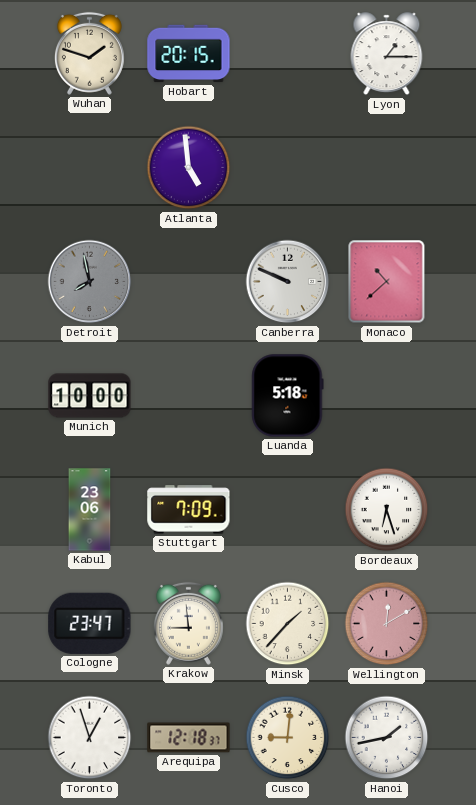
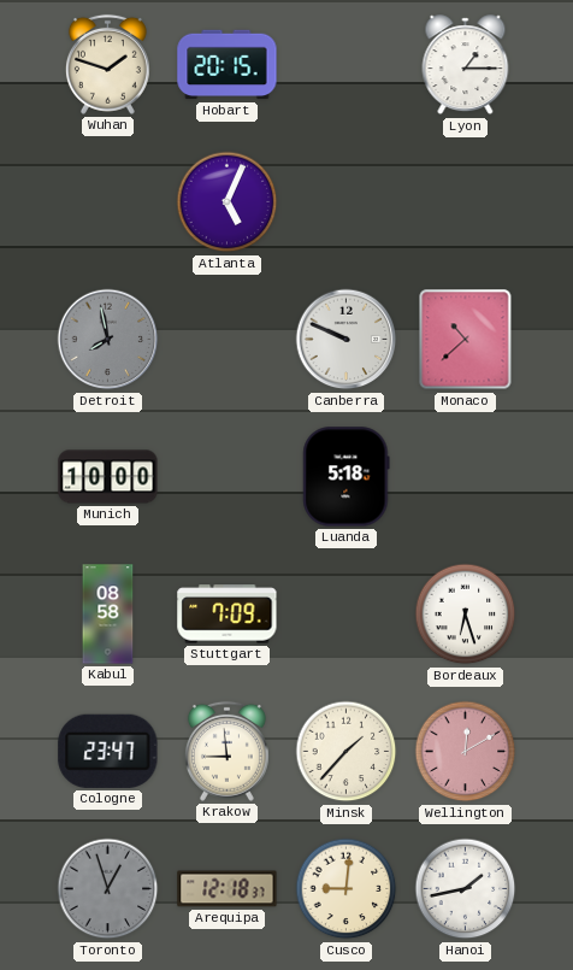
Atlanta: 4:59 -> 5:04 (228, 202)
Kabul: 23:06 -> 08:58 (108, 615)
Toronto dial: white -> grey (108, 889)
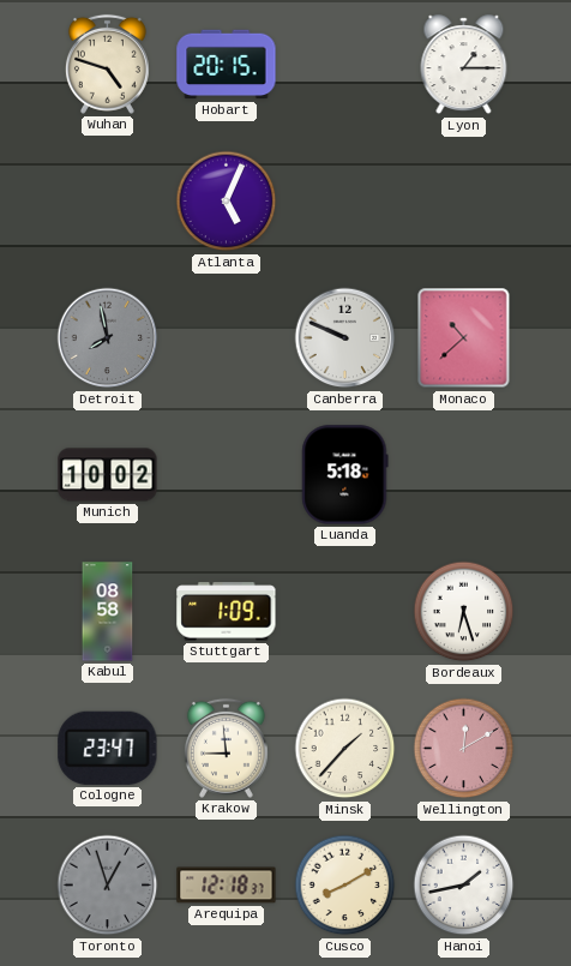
Wuhan: 1:48 -> 4:48 (107, 64)
Munich: 10:00 -> 10:02 (108, 475)
Stuttgart: 7:09 -> 1:09 (227, 612)
Cusco: 9:01 -> 8:10 (345, 886)
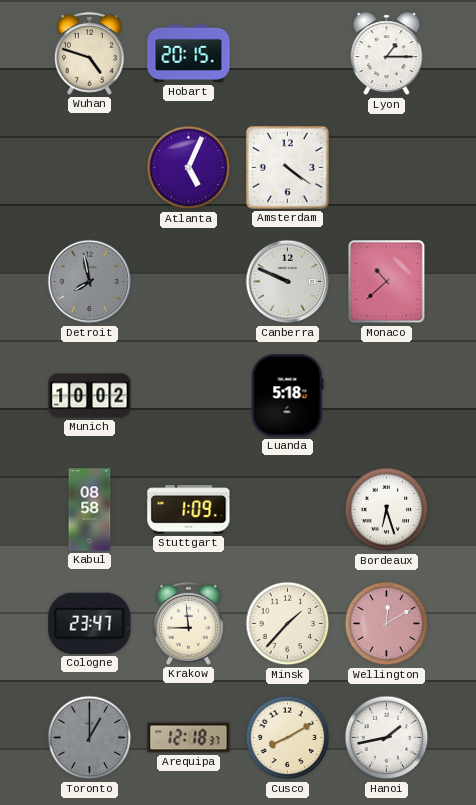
Amsterdam: none -> 4:21 (287, 167)
Toronto: 12:57 -> 1:00 (90, 738)
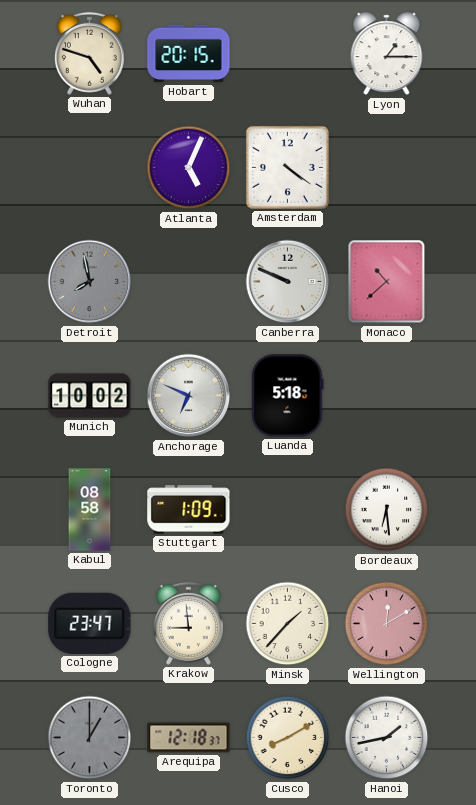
Anchorage: none -> 6:49 (189, 396)
Bordeaux: 6:27 -> 6:29 (387, 510)
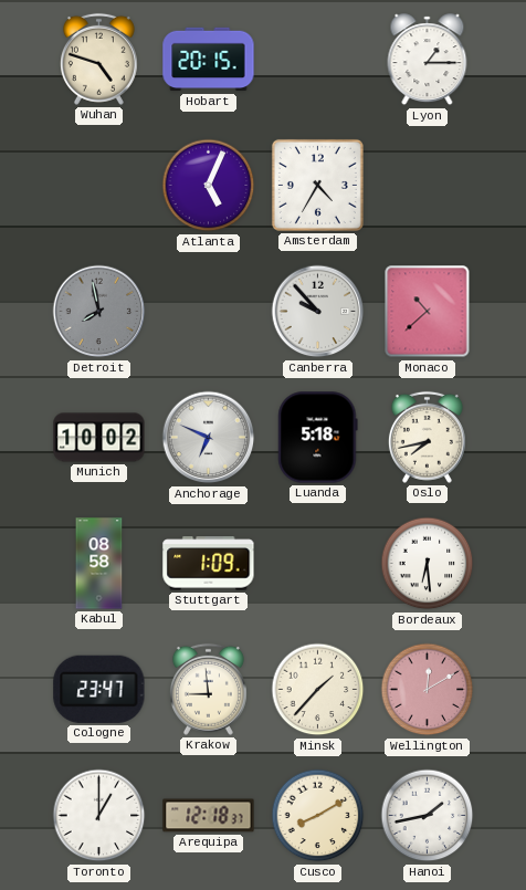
Amsterdam: 4:21 -> 4:35 (317, 185)
Canberra: 9:49 -> 9:53 (318, 312)
Oslo: none -> 7:43 (427, 437)
Toronto dial: grey -> white (99, 816)
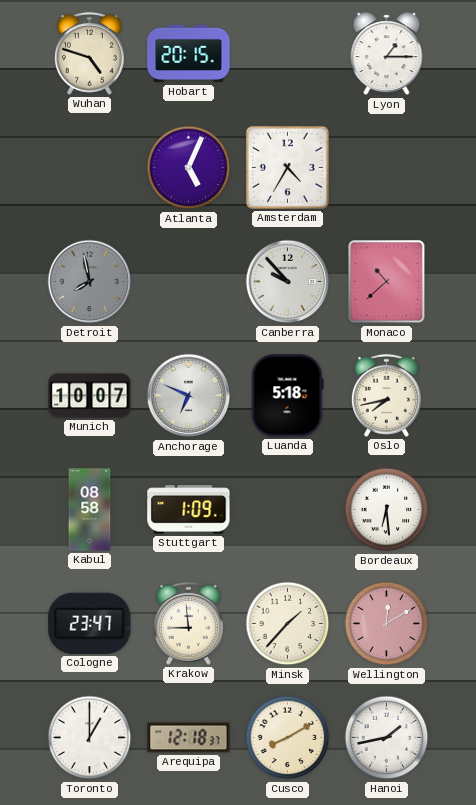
Munich: 10:02 -> 10:07 (90, 396)
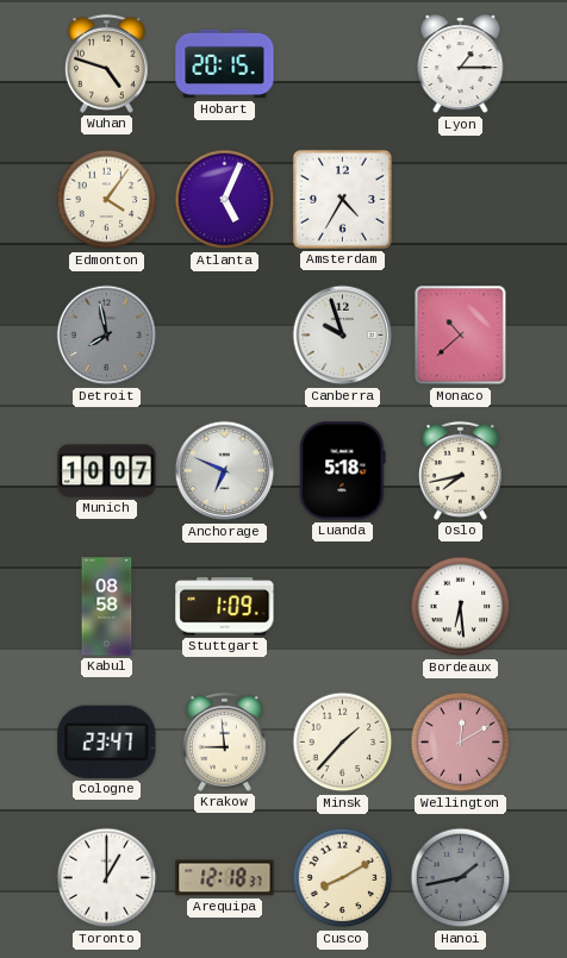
Edmonton: none -> 4:06 (107, 200)
Canberra: 9:53 -> 9:57 (343, 336)
Hanoi dial: white -> grey (461, 878)
